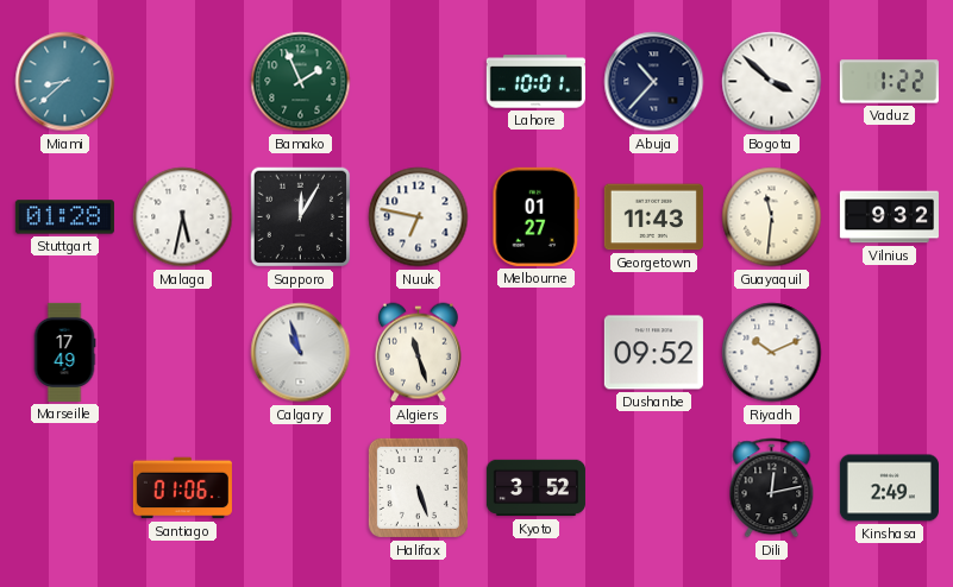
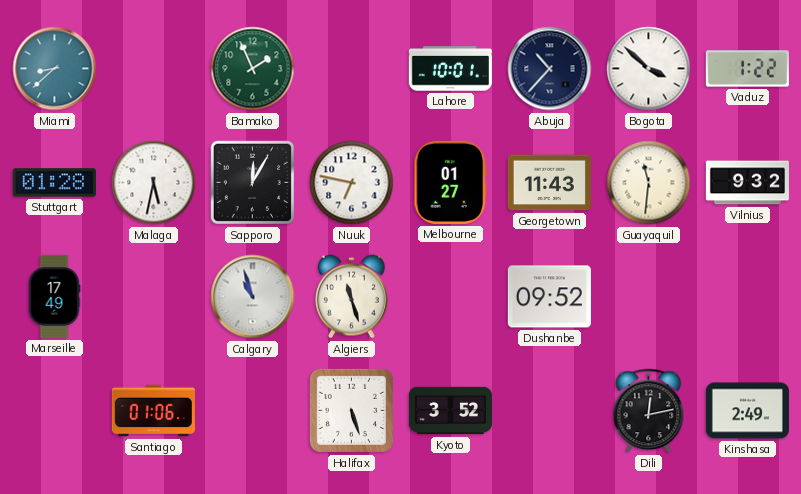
Riyadh: 10:11 -> none (772, 353)
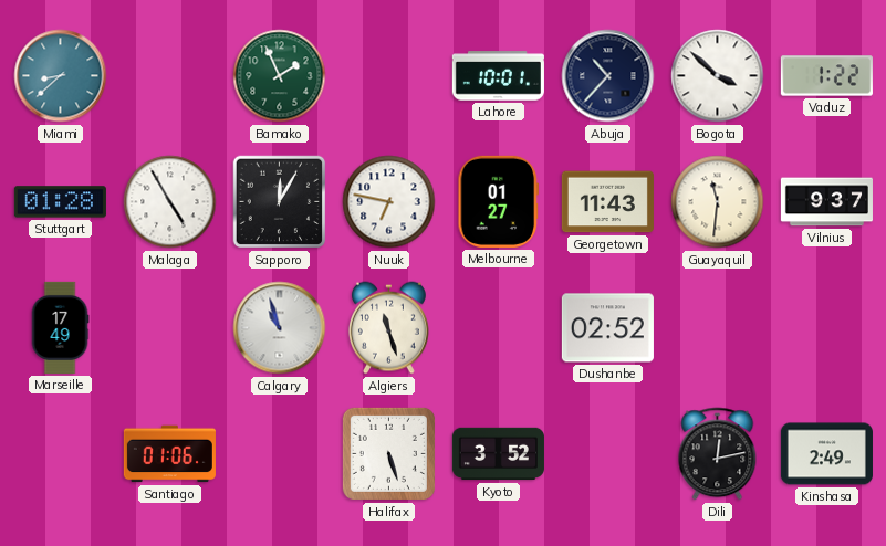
Malaga: 5:32 -> 4:55 (170, 202)
Vilnius: 9:32 -> 9:37 (826, 202)
Dushanbe: 09:52 -> 02:52 (607, 328)
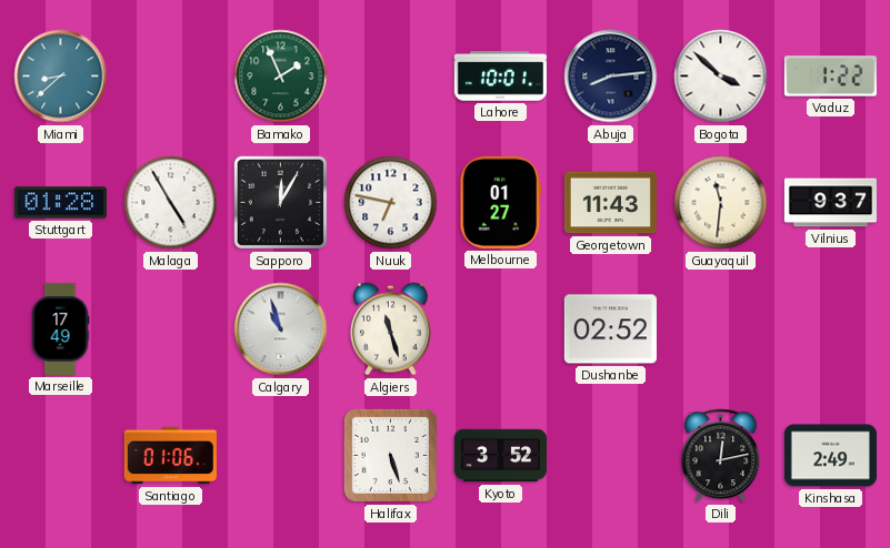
Abuja: 10:37 -> 8:14 (611, 77)
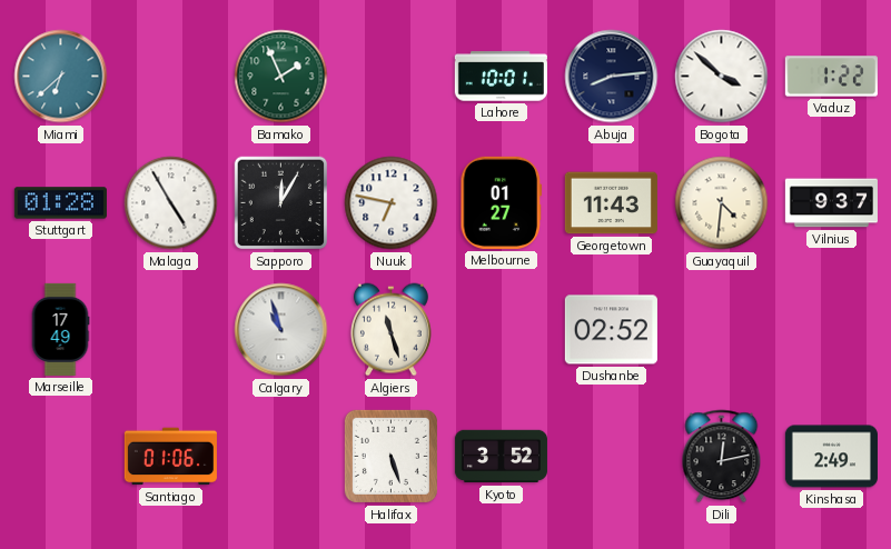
Miami: 8:38 -> 6:38 (61, 77)
Guayaquil: 11:31 -> 4:31 (722, 203)
